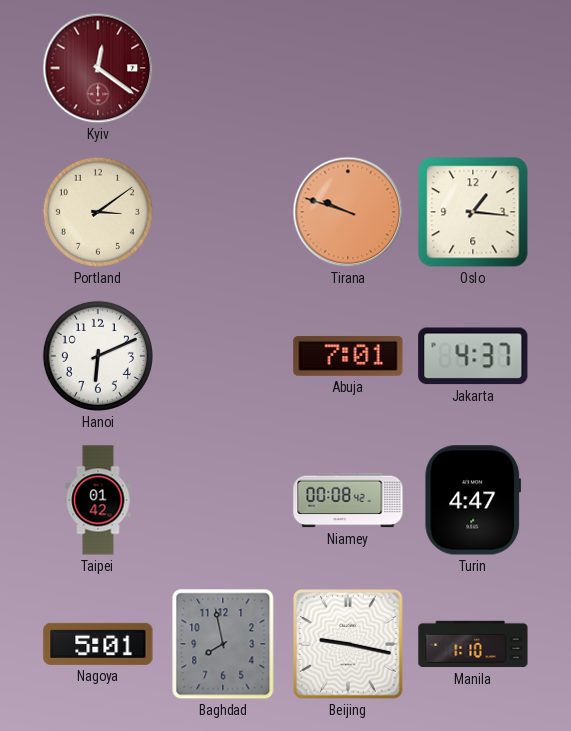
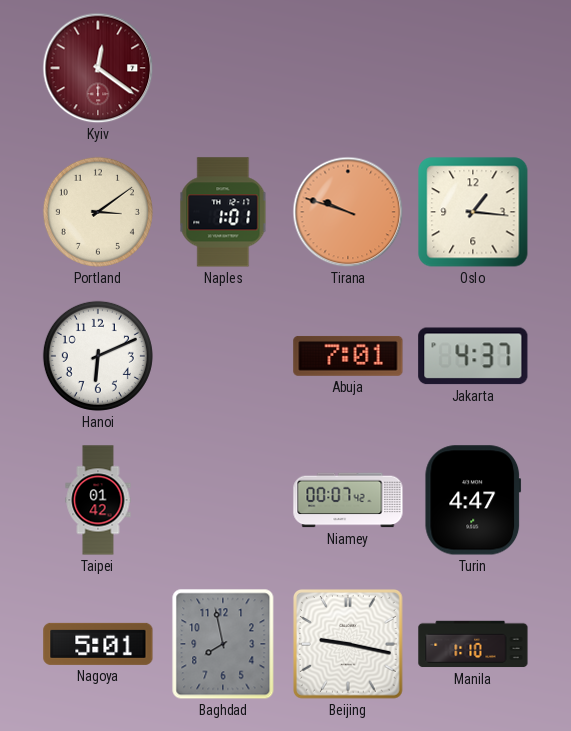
Naples: none -> 1:01 (223, 212)
Niamey: 00:08 -> 00:07 (348, 500)
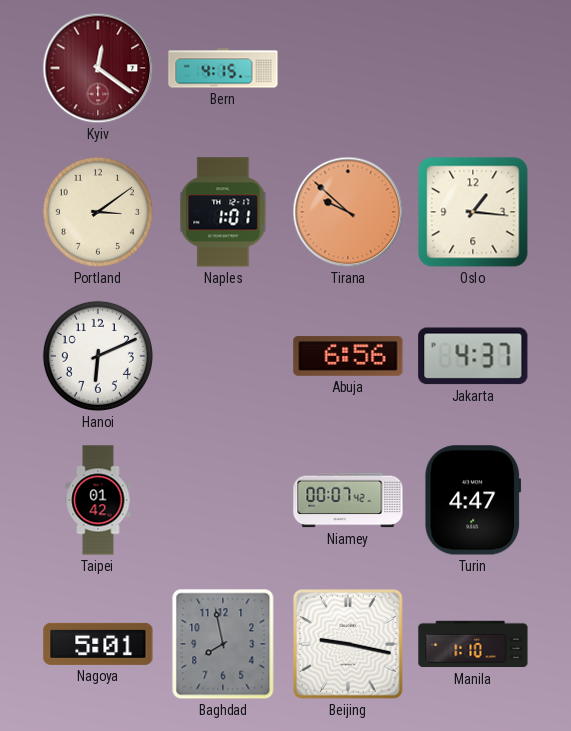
Bern: none -> 4:15 (223, 68)
Tirana: 9:48 -> 9:52 (348, 212)
Abuja: 7:01 -> 6:56 (348, 356)
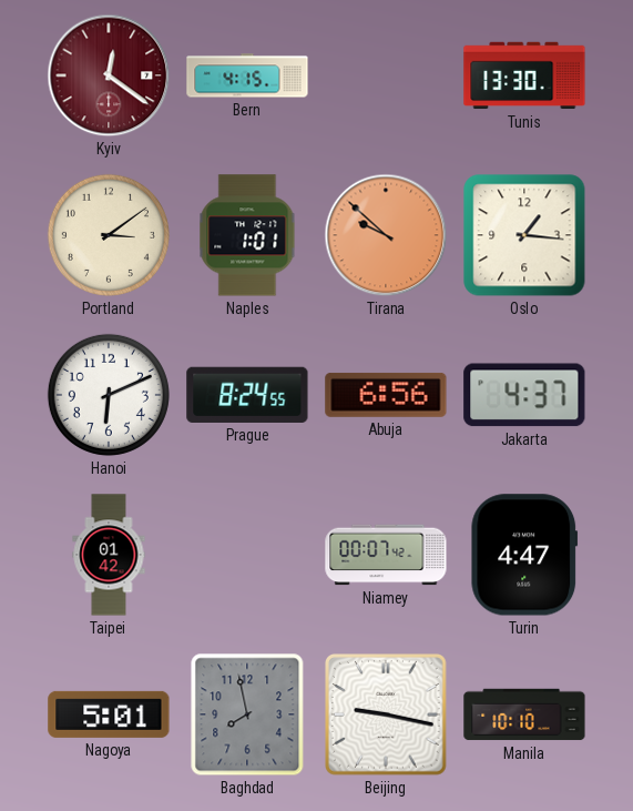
Tunis: none -> 13:30 (524, 75)
Prague: none -> 8:24 (247, 395)
Manila: 1:10 -> 10:10 (524, 714)
